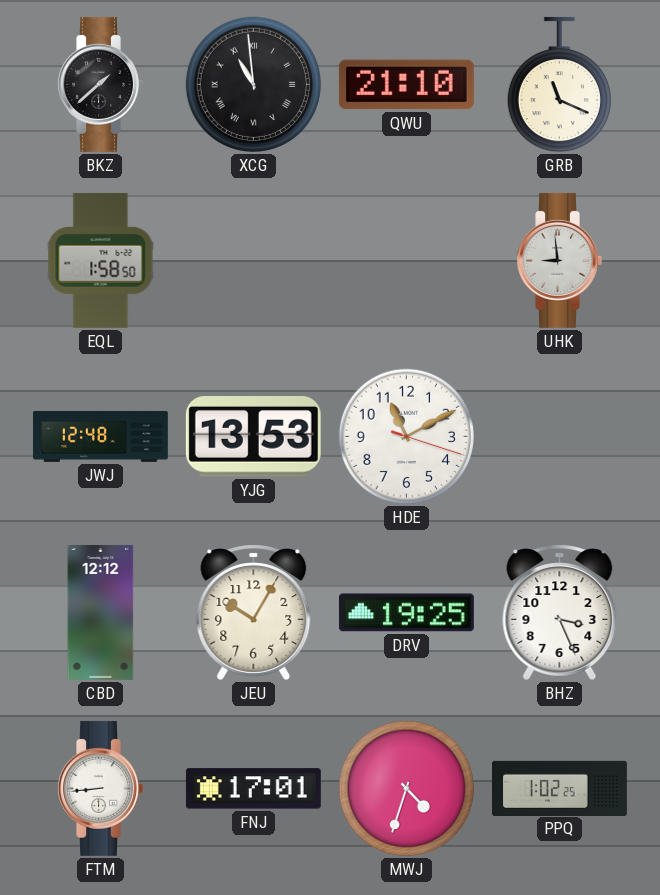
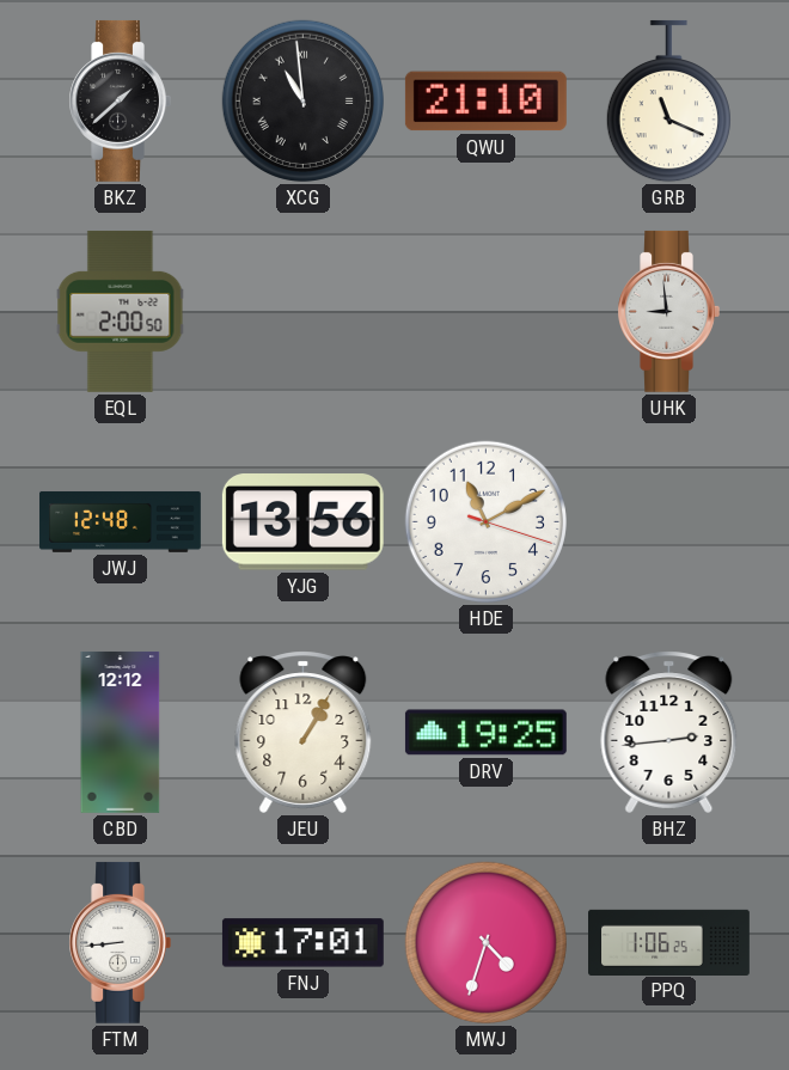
EQL: 1:58 -> 2:00 (121, 311)
YJG: 13:53 -> 13:56 (302, 522)
JEU: 10:05 -> 1:05 (304, 732)
BHZ: 3:26 -> 2:44 (669, 732)
PPQ: 1:02 -> 1:06 (669, 942)
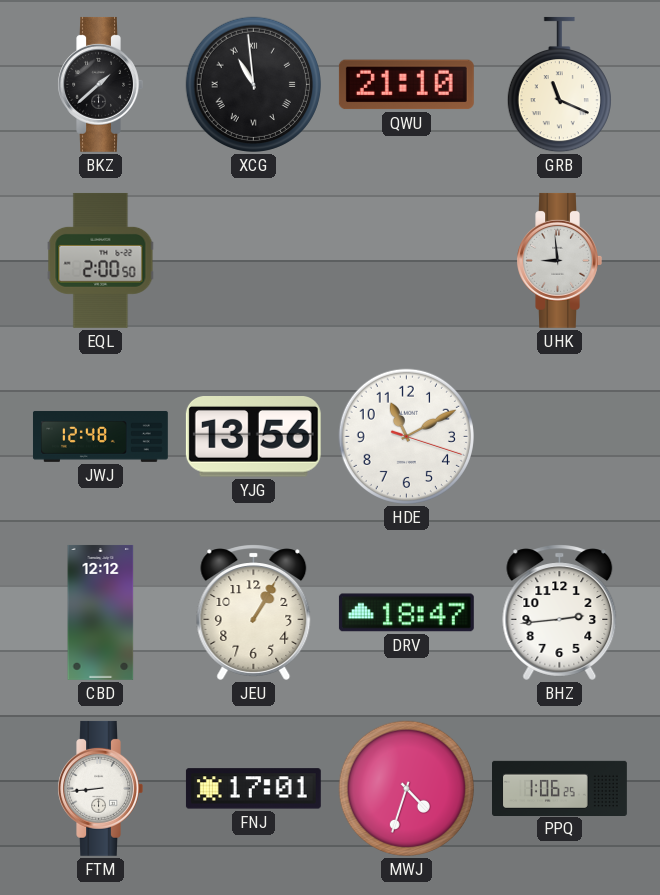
DRV: 19:25 -> 18:47 (406, 613)
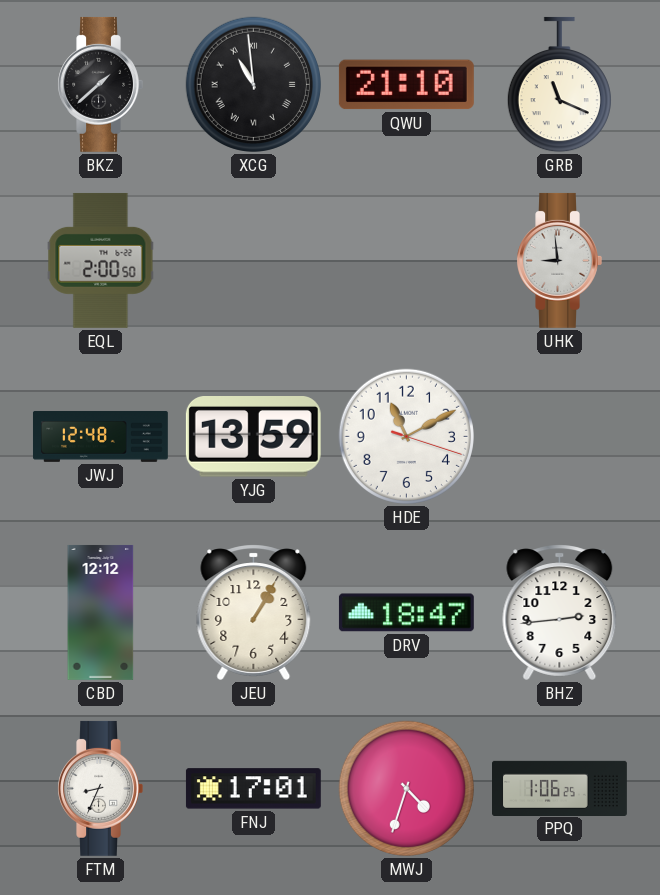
YJG: 13:56 -> 13:59 (253, 437)
FTM: 8:44 -> 8:34 (100, 788)
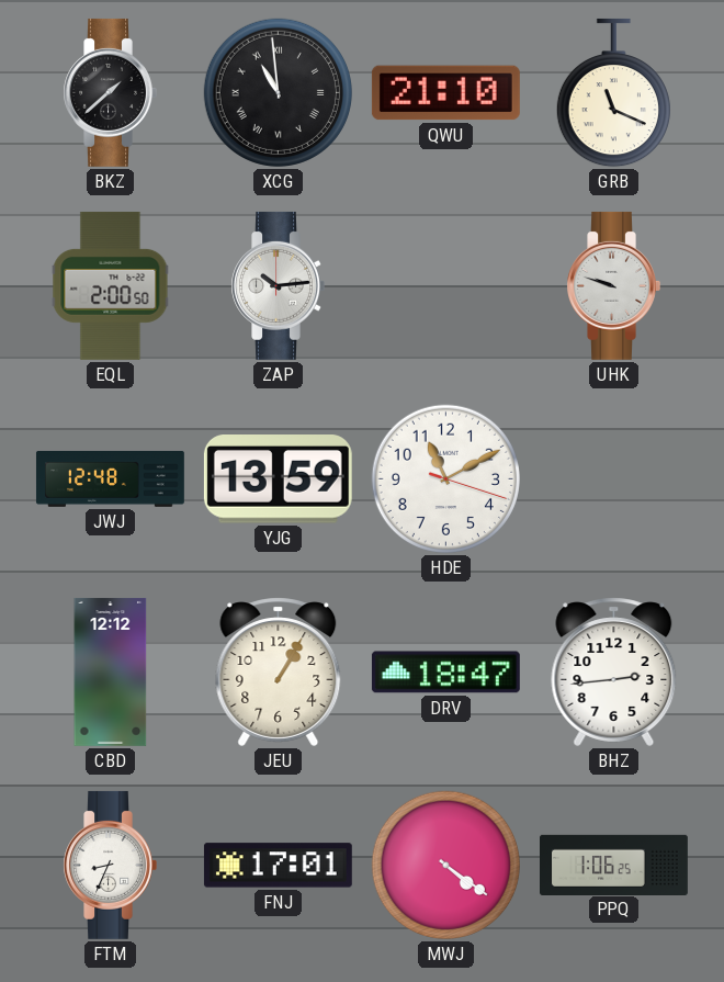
ZAP: none -> 10:14 (278, 285)
UHK: 8:59 -> 9:48 (613, 285)
MWJ: 4:33 -> 4:21 (445, 865)
